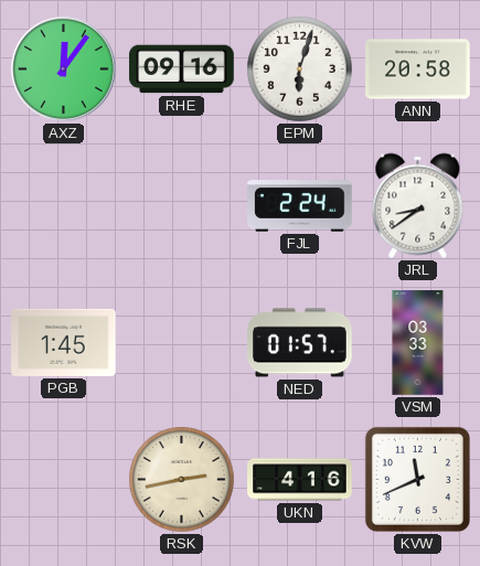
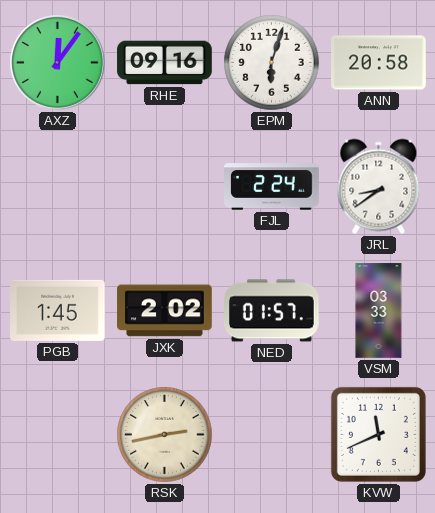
JXK: none -> 2:02 (165, 311)
UKN: 4:16 -> none (300, 480)
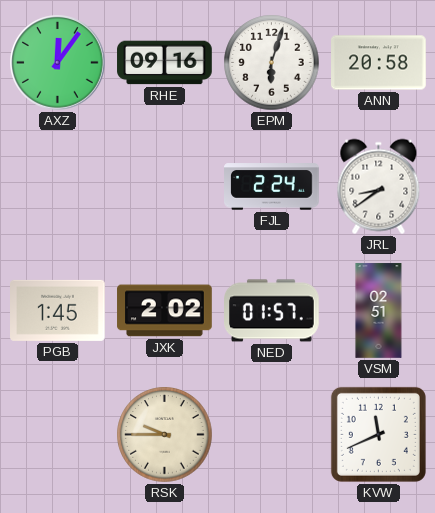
VSM: 03:33 -> 02:51 (379, 311)
RSK: 2:43 -> 9:45 (165, 435)
